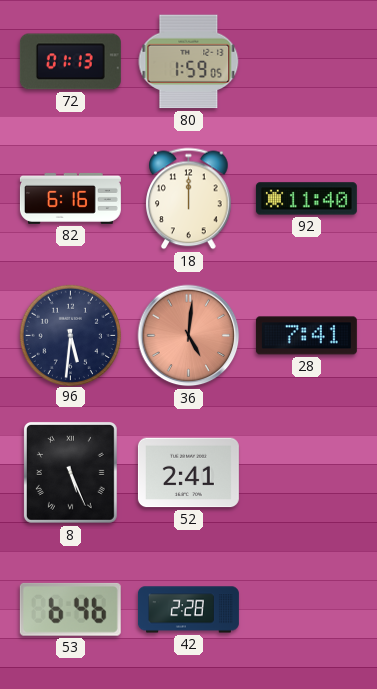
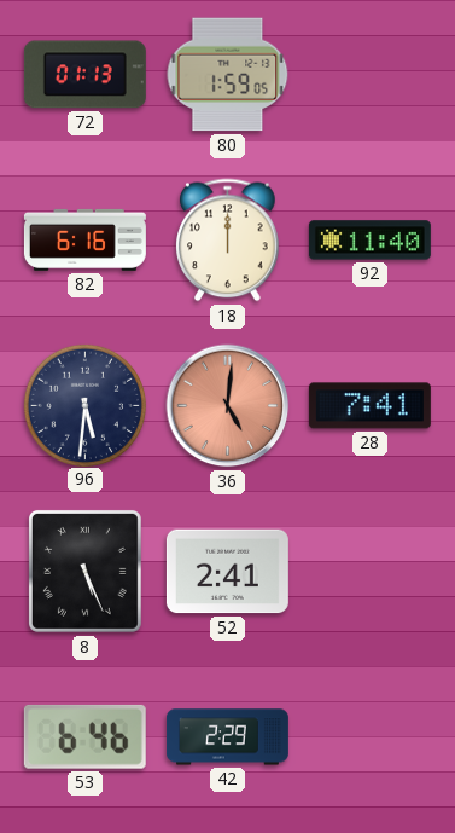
42: 2:28 -> 2:29 (227, 737)
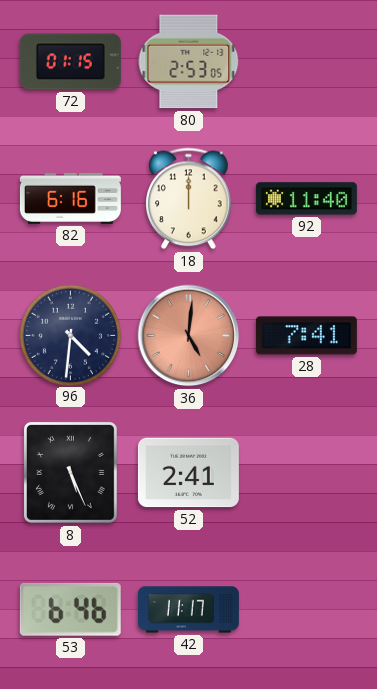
72: 01:13 -> 01:15 (70, 62)
80: 1:59 -> 2:53 (189, 62)
96: 5:31 -> 4:31 (70, 335)
42: 2:29 -> 11:17 (188, 610)
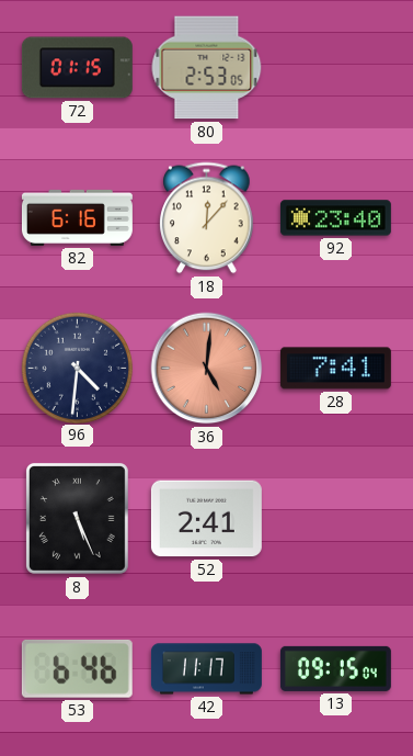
18: 12:00 -> 12:07 (207, 218)
92: 11:40 -> 23:40 (335, 218)
13: none -> 09:15 (335, 668)
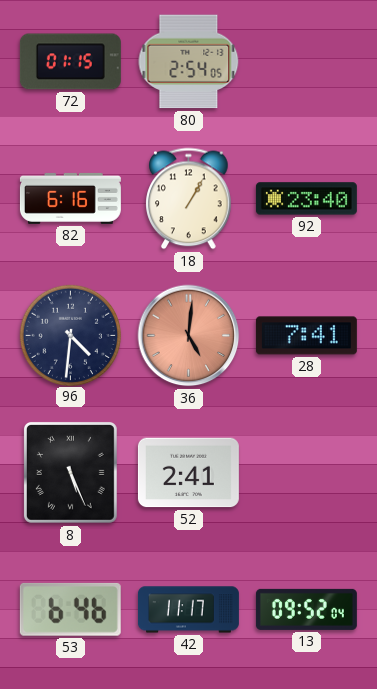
80: 2:53 -> 2:54 (189, 62)
18: 12:07 -> 1:05 (189, 199)
13: 09:15 -> 09:52 (306, 609)
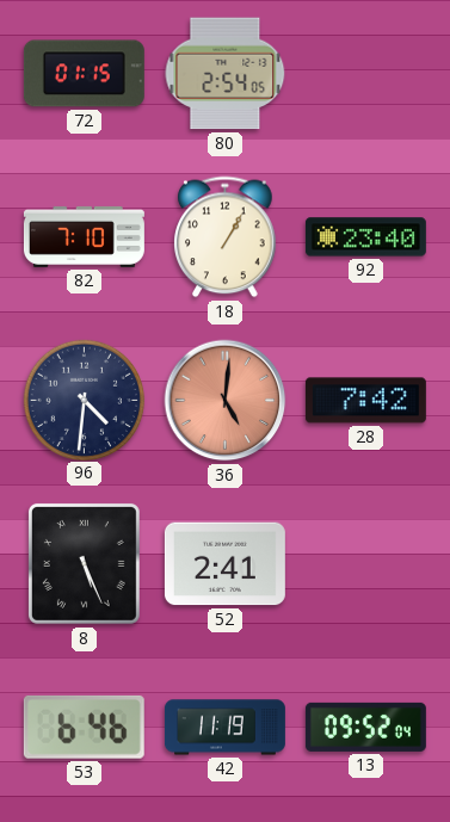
82: 6:16 -> 7:10 (84, 236)
28: 7:41 -> 7:42 (365, 401)
42: 11:17 -> 11:19 (224, 728)
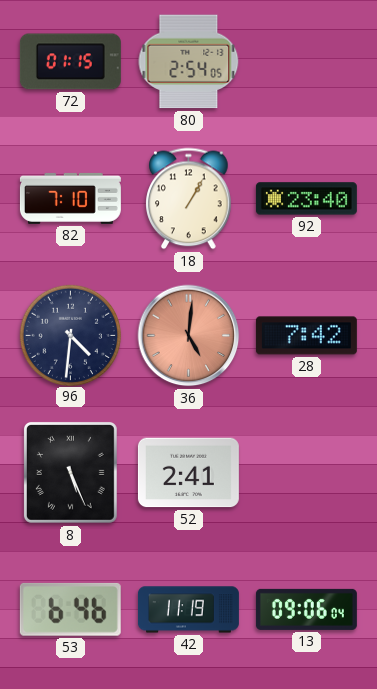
13: 09:52 -> 09:06 (306, 609)
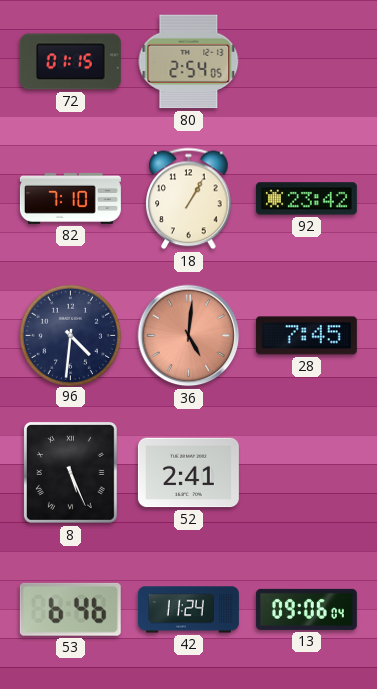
92: 23:40 -> 23:42 (306, 199)
28: 7:42 -> 7:45 (306, 336)
42: 11:19 -> 11:24 (188, 610)
